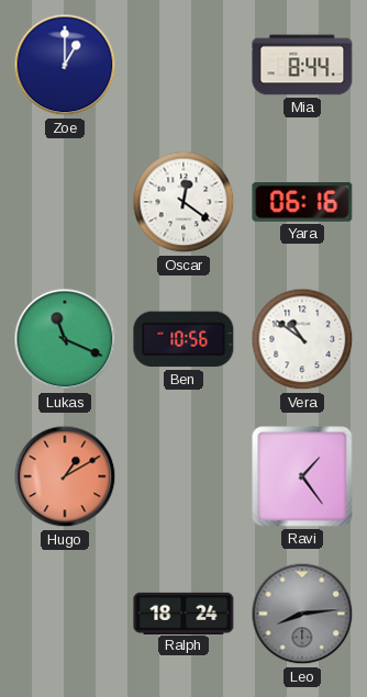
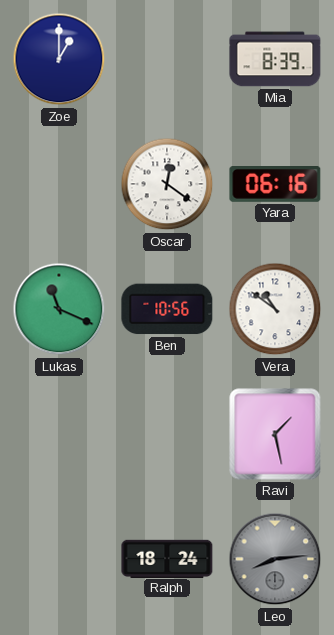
Mia: 8:44 -> 8:39 (275, 59)
Hugo: 1:10 -> none (65, 476)
Ravi: 1:24 -> 1:28 (275, 434)
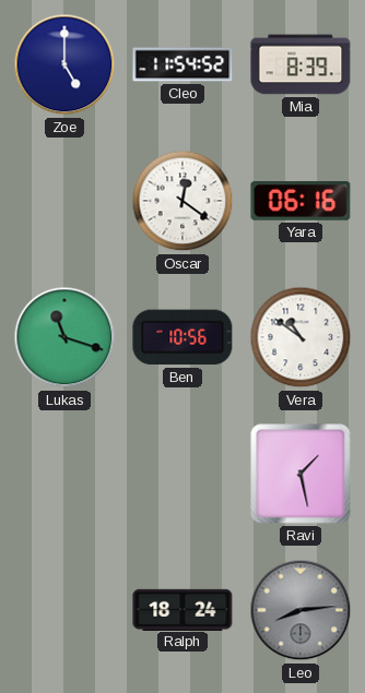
Zoe: 1:00 -> 5:00 (64, 64)
Cleo: none -> 11:54 (182, 64)
Lukas: 11:19 -> 11:18 (64, 337)
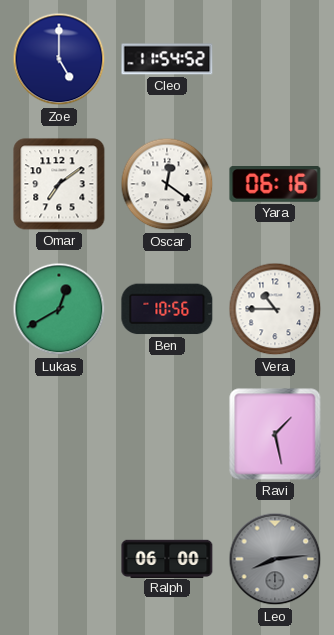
Mia: 8:39 -> none (301, 64)
Omar: none -> 7:09 (59, 184)
Lukas: 11:18 -> 12:40 (59, 309)
Vera: 10:51 -> 10:45 (275, 309)
Ralph: 18:24 -> 06:00 (167, 558)
